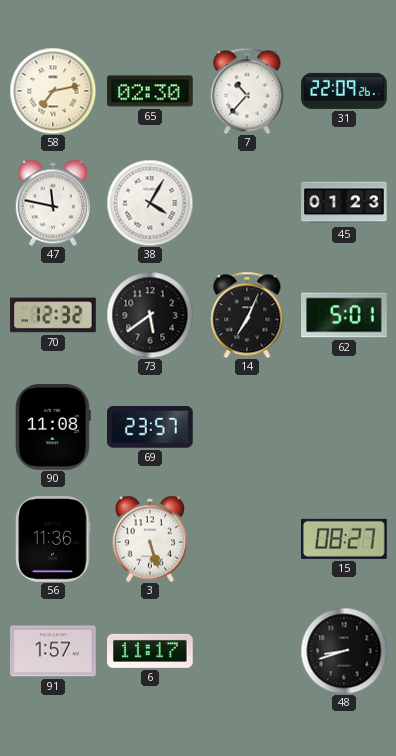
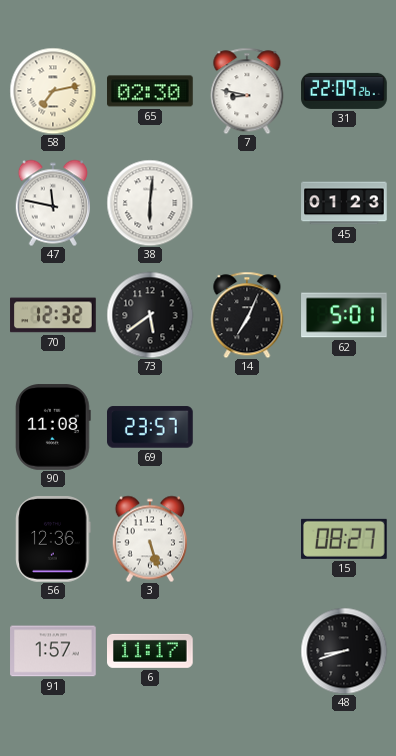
7: 10:37 -> 8:47 (247, 91)
38: 4:05 -> 6:01 (150, 203)
56: 11:36 -> 12:36 (53, 539)
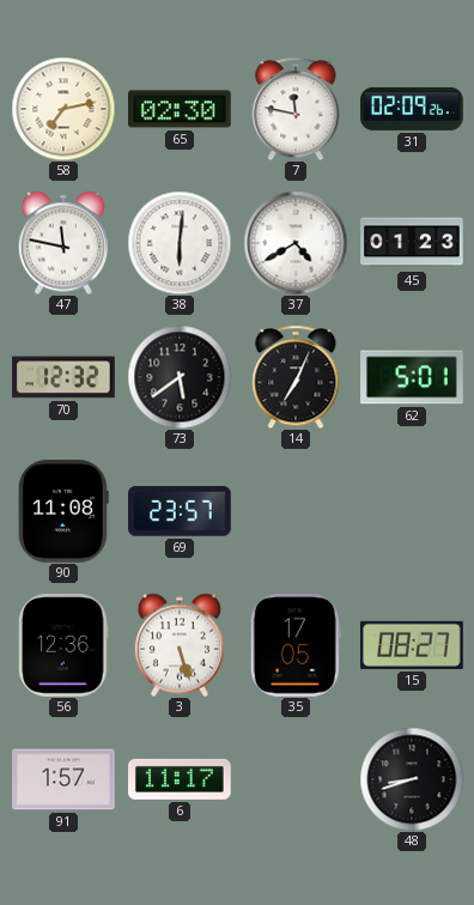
7: 8:47 -> 11:47 (296, 109)
31: 22:09 -> 02:09 (412, 109)
37: none -> 4:40 (296, 243)
35: none -> 17:05 (296, 646)
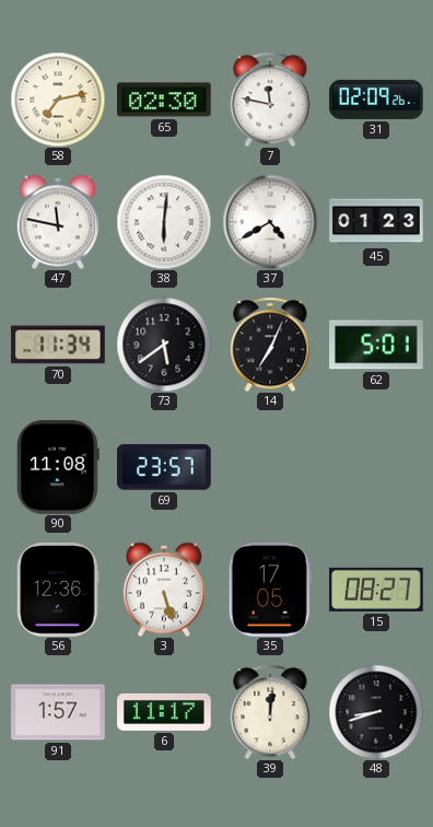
70: 12:32 -> 11:34 (58, 345)
39: none -> 12:01 (270, 712)
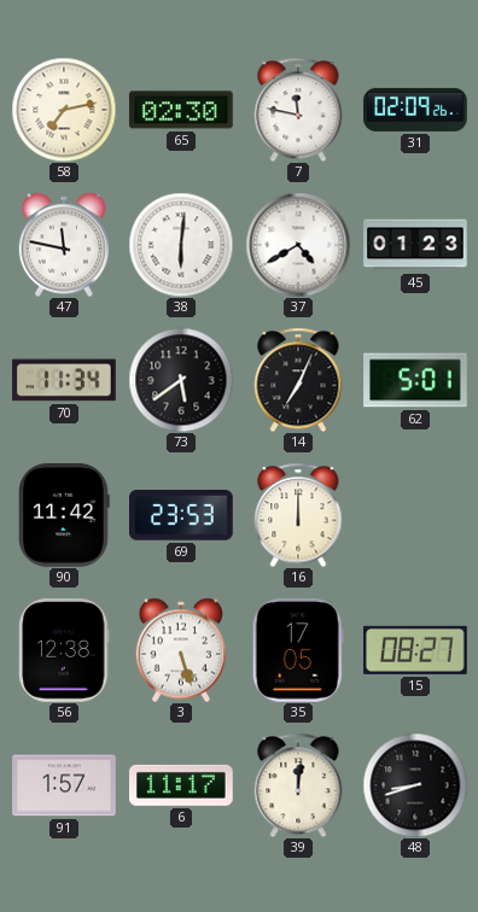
90: 11:08 -> 11:42 (65, 515)
69: 23:57 -> 23:53 (182, 515)
16: none -> 12:00 (298, 515)
56: 12:36 -> 12:38 (64, 650)
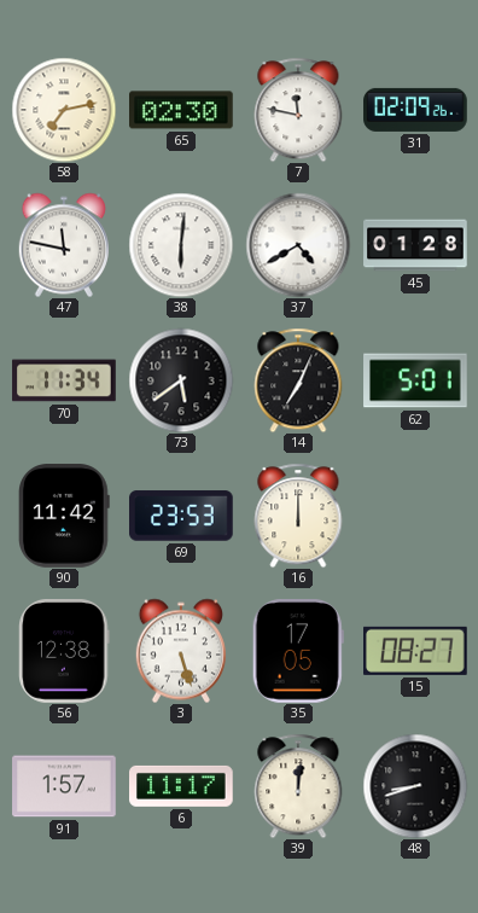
45: 01:23 -> 01:28 (415, 245)
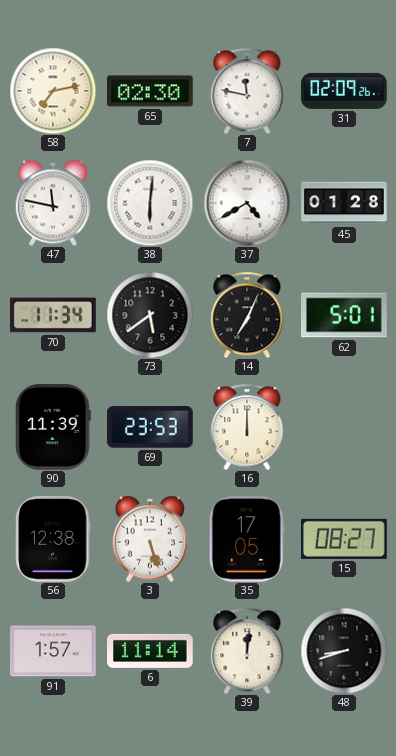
90: 11:42 -> 11:39 (54, 427)
6: 11:17 -> 11:14 (151, 651)
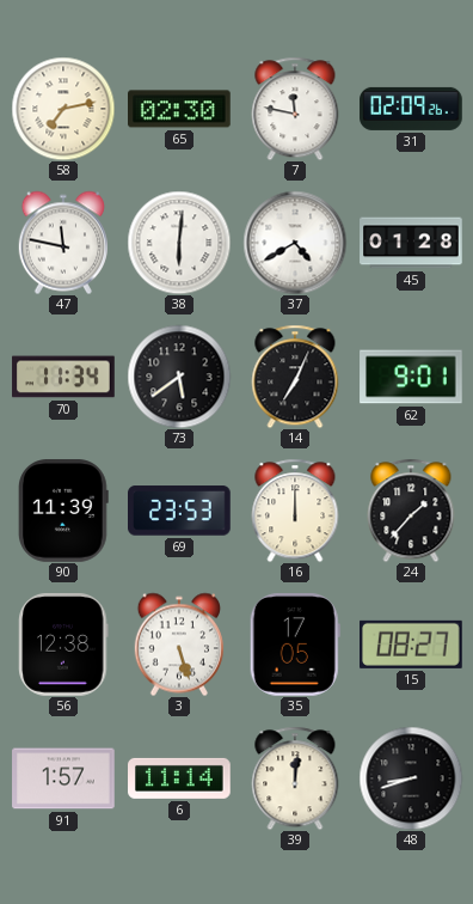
62: 5:01 -> 9:01 (411, 377)
24: none -> 1:37 (411, 511)
